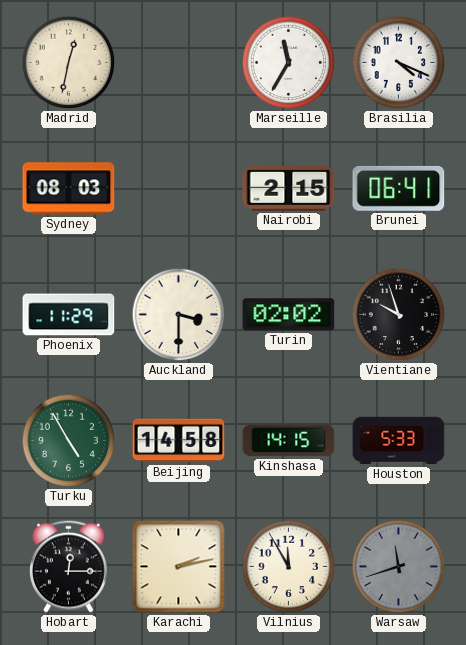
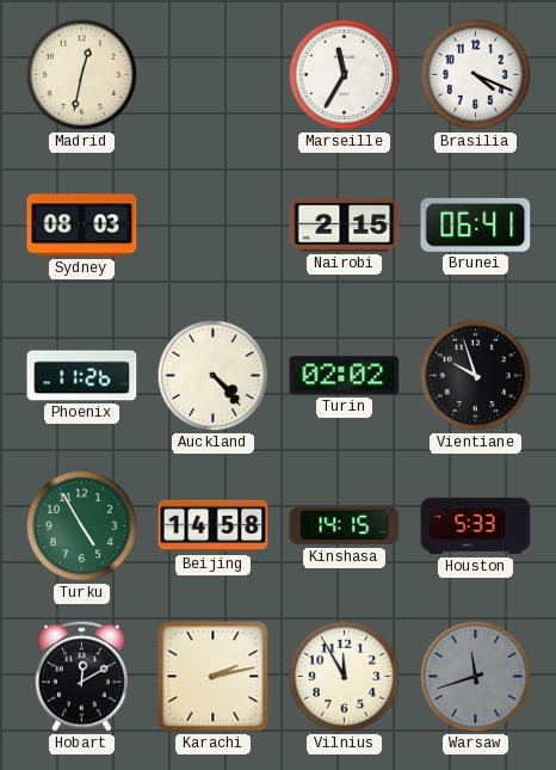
Phoenix: 11:29 -> 11:26 (82, 376)
Auckland: 3:30 -> 4:23 (214, 376)
Hobart: 12:15 -> 12:10 (82, 676)
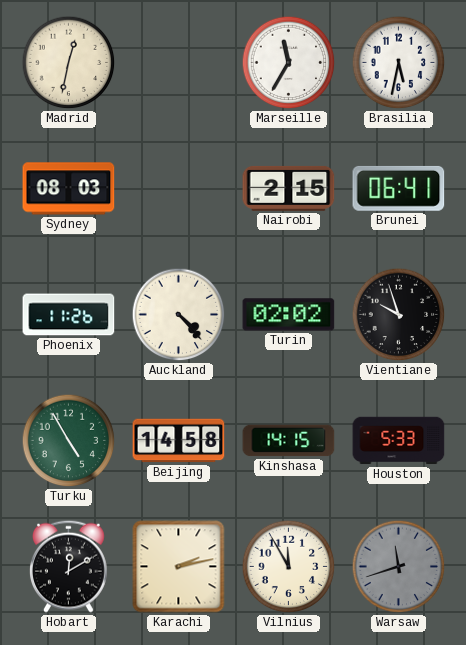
Brasilia: 4:19 -> 5:32 (399, 63)
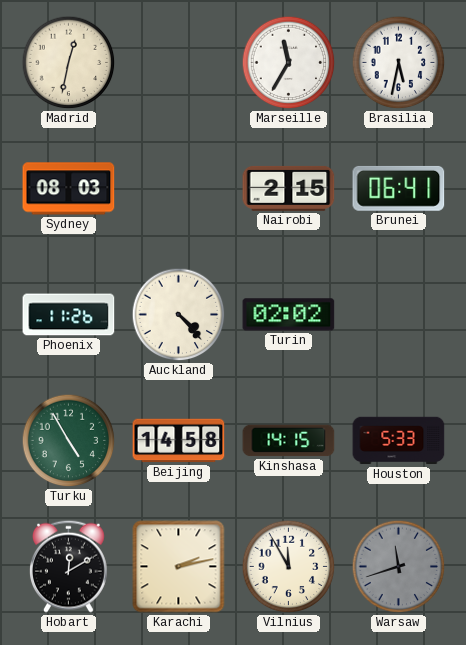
Vientiane: 9:57 -> none (399, 315)
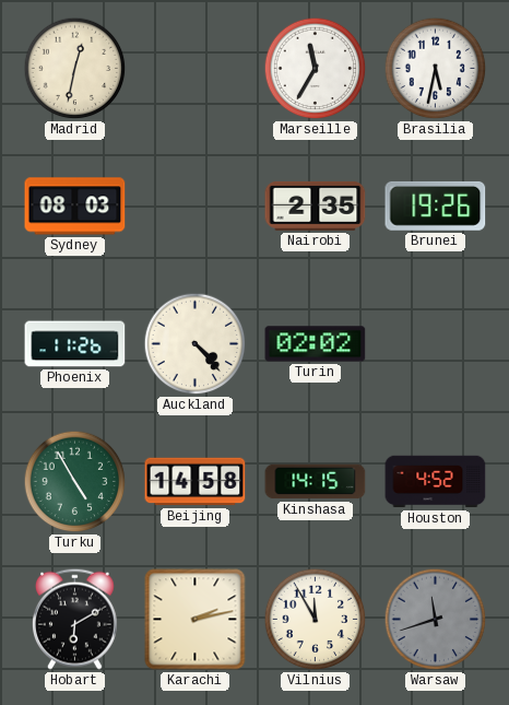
Nairobi: 2:15 -> 2:35 (316, 205)
Brunei: 06:41 -> 19:26 (436, 205)
Houston: 5:33 -> 4:52 (436, 482)
Hobart: 12:10 -> 6:10 (75, 619)
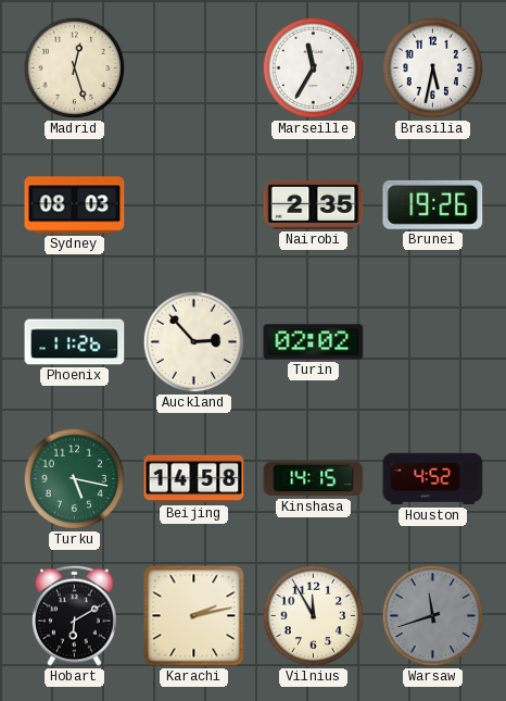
Madrid: 12:32 -> 12:27 (75, 68)
Auckland: 4:23 -> 2:53 (194, 342)
Turku: 4:55 -> 5:17 (75, 479)
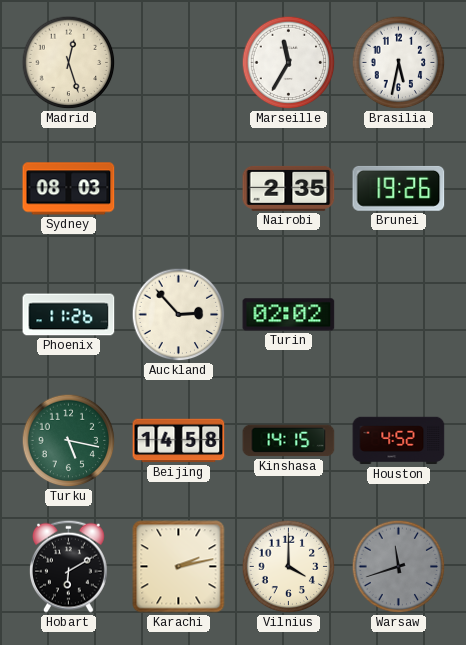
Vilnius: 11:55 -> 4:00 (289, 567)
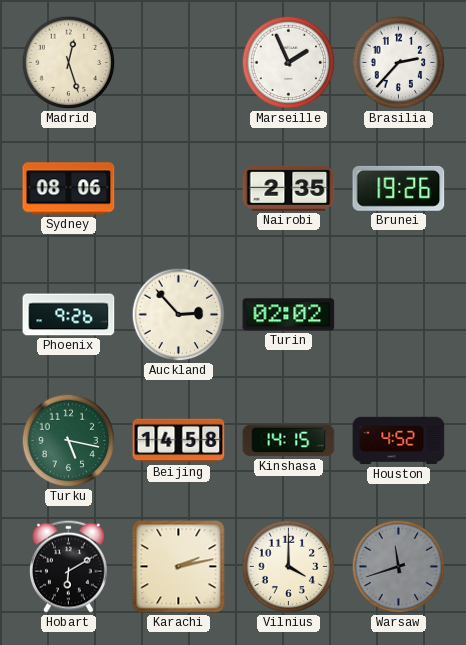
Marseille: 11:35 -> 1:56 (289, 63)
Brasilia: 5:32 -> 2:37 (399, 63)
Sydney: 08:03 -> 08:06 (69, 189)
Phoenix: 11:26 -> 9:26 (69, 315)
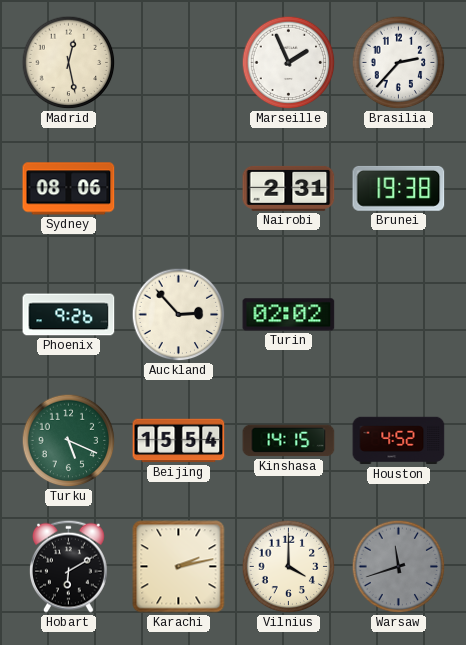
Madrid: 12:27 -> 12:28 (69, 63)
Nairobi: 2:35 -> 2:31 (289, 188)
Brunei: 19:26 -> 19:38 (399, 188)
Turku: 5:17 -> 5:19 (69, 441)
Beijing: 14:58 -> 15:54 (179, 441)
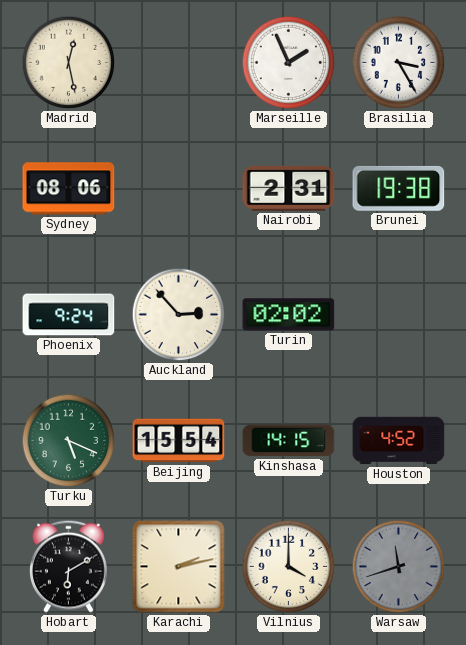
Brasilia: 2:37 -> 3:25 (399, 63)
Phoenix: 9:26 -> 9:24 (69, 315)
